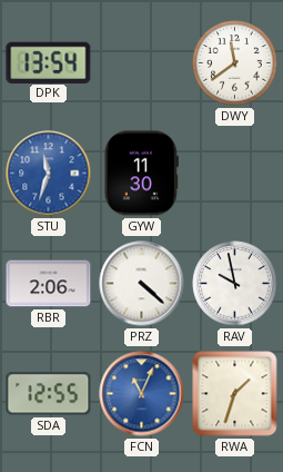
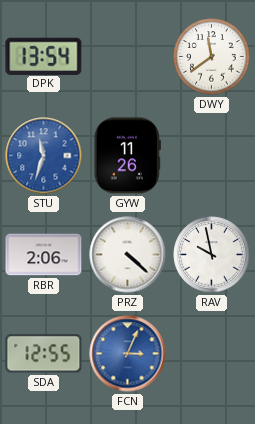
GYW: 11:30 -> 11:26 (127, 156)
FCN: 11:04 -> 3:04 (128, 354)
RWA: 1:33 -> none (235, 394)
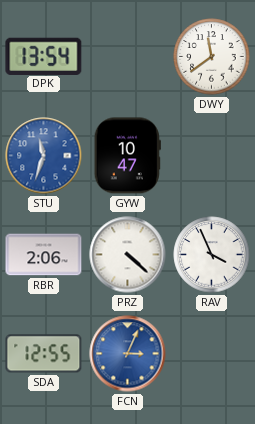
GYW: 11:26 -> 10:47 (127, 156)
RAV: 9:58 -> 3:56 (212, 255)
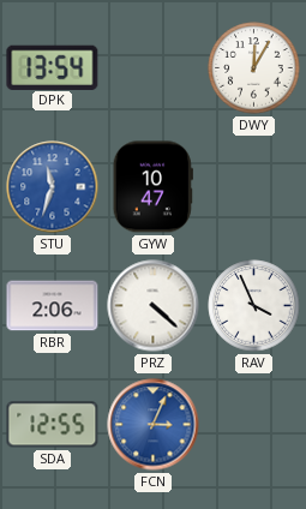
DWY: 11:39 -> 12:05 (254, 68)
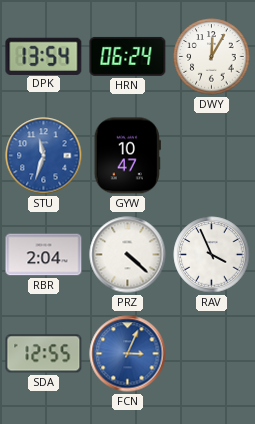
HRN: none -> 06:24 (128, 56)
RBR: 2:06 -> 2:04 (44, 255)
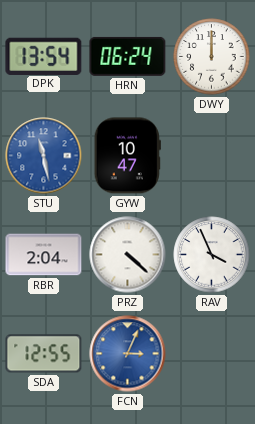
DWY: 12:05 -> 12:00 (212, 57)
STU: 11:33 -> 11:28 (44, 156)
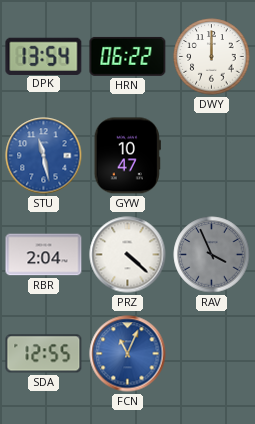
HRN: 06:24 -> 06:22 (128, 56)
RAV dial: white -> grey (212, 255)
FCN: 3:04 -> 11:04 (128, 354)
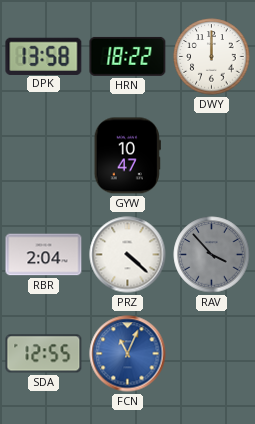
DPK: 13:54 -> 13:58 (44, 56)
HRN: 06:22 -> 18:22 (128, 56)
STU: 11:28 -> none (44, 156)
RAV: 3:56 -> 3:53 (212, 255)
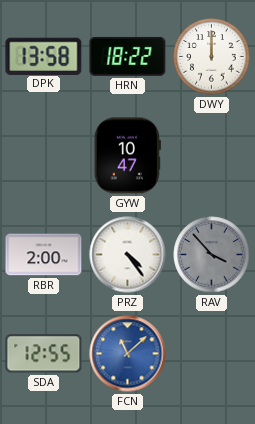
RBR: 2:04 -> 2:00 (44, 255)
PRZ: 4:22 -> 4:24 (128, 255)
FCN: 11:04 -> 11:08 (128, 354)
